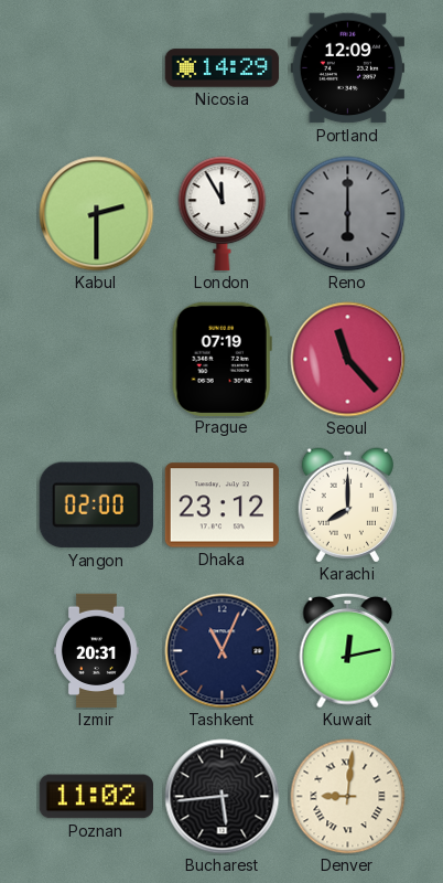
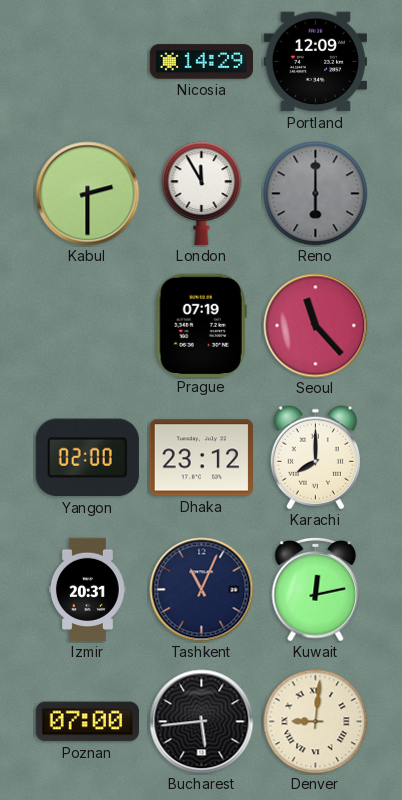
Poznan: 11:02 -> 07:00 (87, 722)
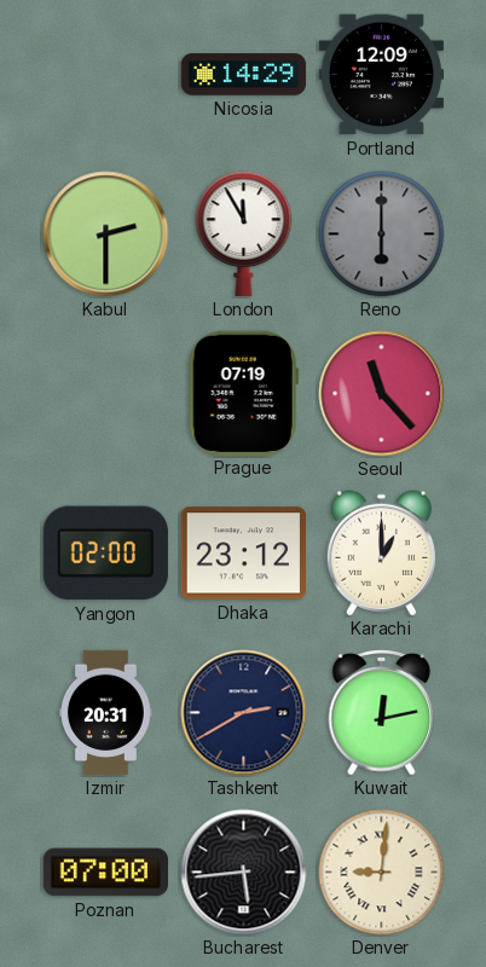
Karachi: 8:00 -> 1:00 (381, 554)
Tashkent: 11:04 -> 2:40 (244, 713)
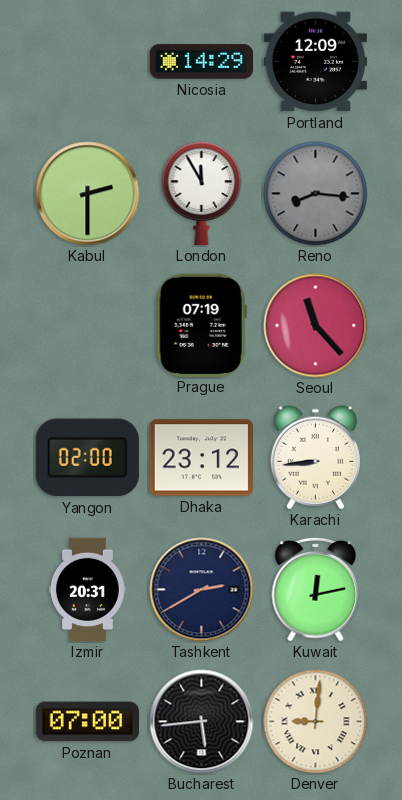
Reno: 6:00 -> 8:16 (316, 194)
Karachi: 1:00 -> 8:44 (315, 458)
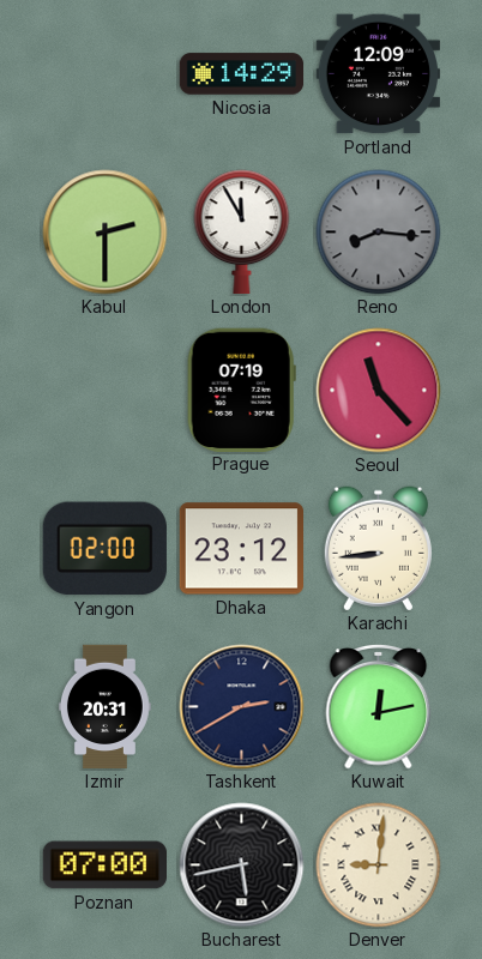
Bucharest: 5:44 -> 5:43 (242, 865)
